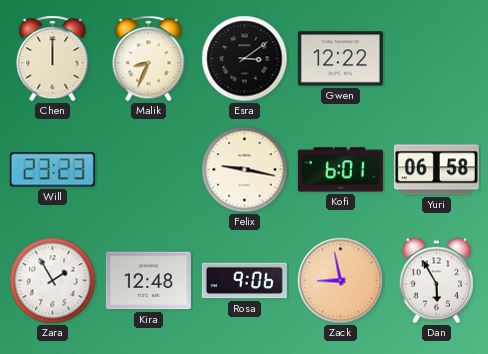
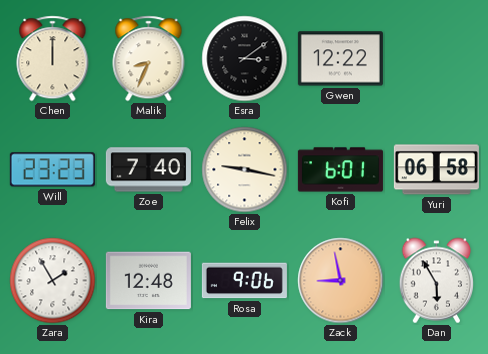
Zoe: none -> 7:40 (148, 170)
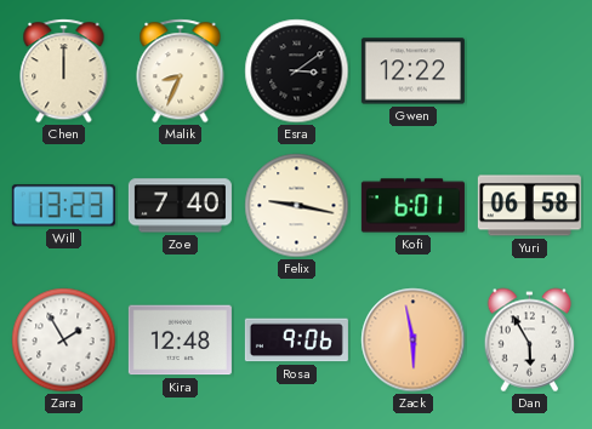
Will: 23:23 -> 13:23 (63, 206)
Zack: 8:58 -> 5:58 (414, 341)
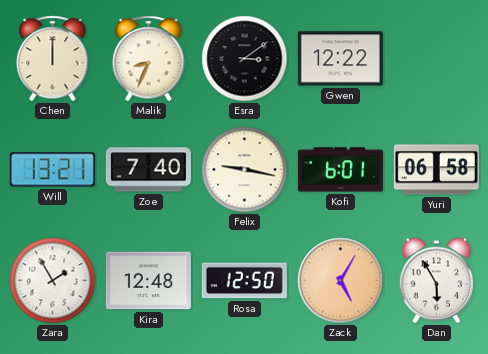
Will: 13:23 -> 13:21 (52, 170)
Rosa: 9:06 -> 12:50 (244, 281)
Zack: 5:58 -> 5:05 (341, 281)
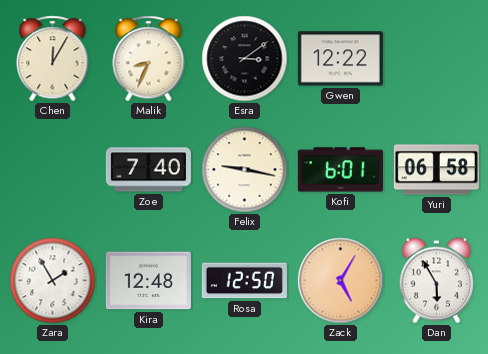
Chen: 12:00 -> 12:05 (53, 59)
Will: 13:21 -> none (52, 170)
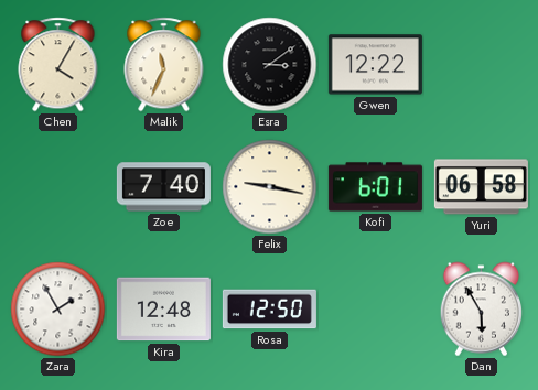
Chen: 12:05 -> 4:05 (58, 65)
Malik: 8:34 -> 11:34 (164, 65)
Zack: 5:05 -> none (341, 281)
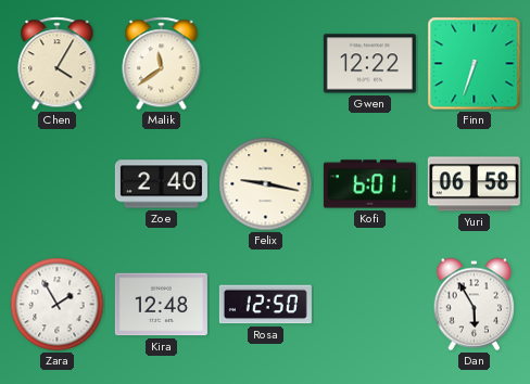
Malik: 11:34 -> 11:39 (162, 64)
Esra: 3:09 -> none (270, 65)
Finn: none -> 6:33 (475, 64)
Zoe: 7:40 -> 2:40 (161, 184)
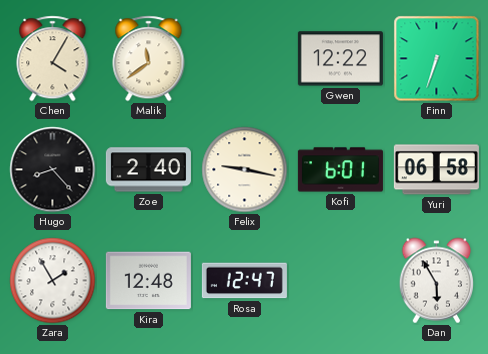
Hugo: none -> 8:23 (53, 170)
Rosa: 12:50 -> 12:47 (244, 281)
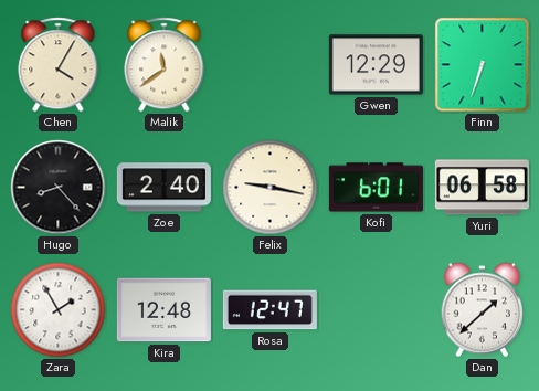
Gwen: 12:22 -> 12:29 (376, 65)
Dan: 5:55 -> 1:38 (483, 310)
